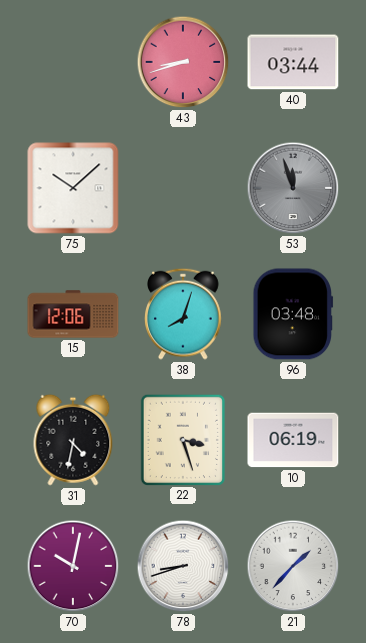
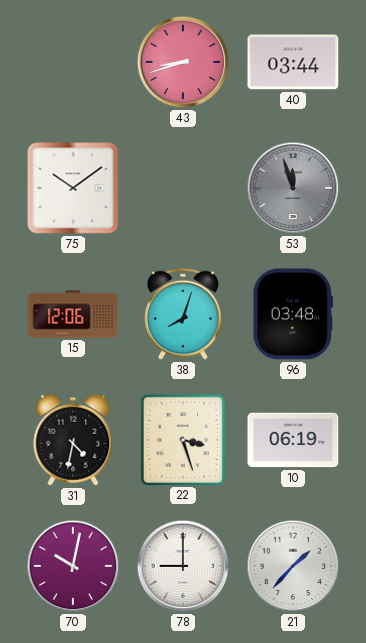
75: 10:08 -> 10:09 (73, 188)
78: 8:42 -> 9:00 (183, 566)
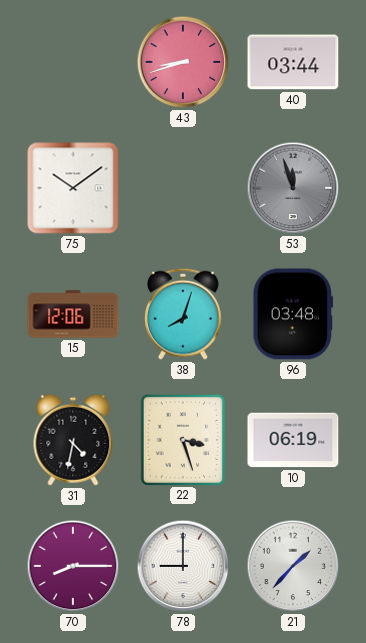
70: 10:02 -> 8:15 (73, 566)
